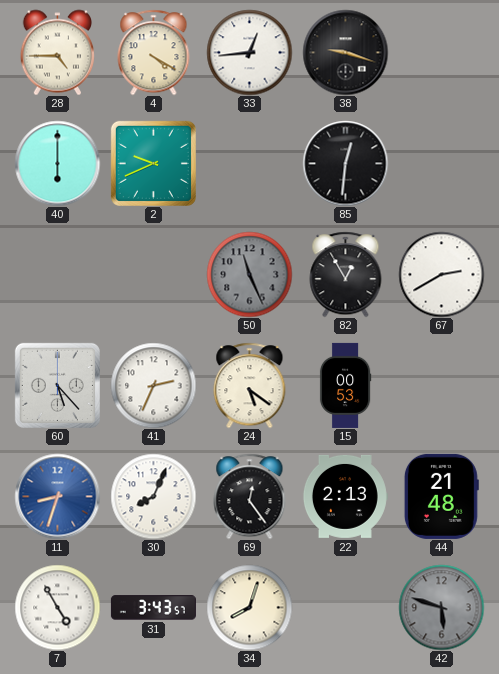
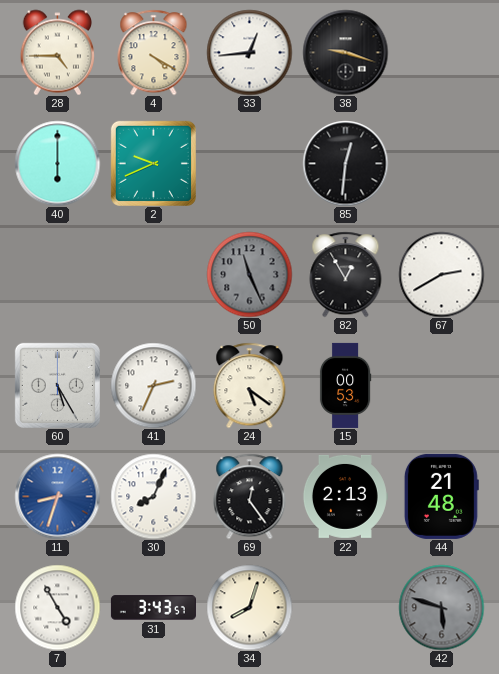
60: 5:23 -> 5:25 (57, 385)
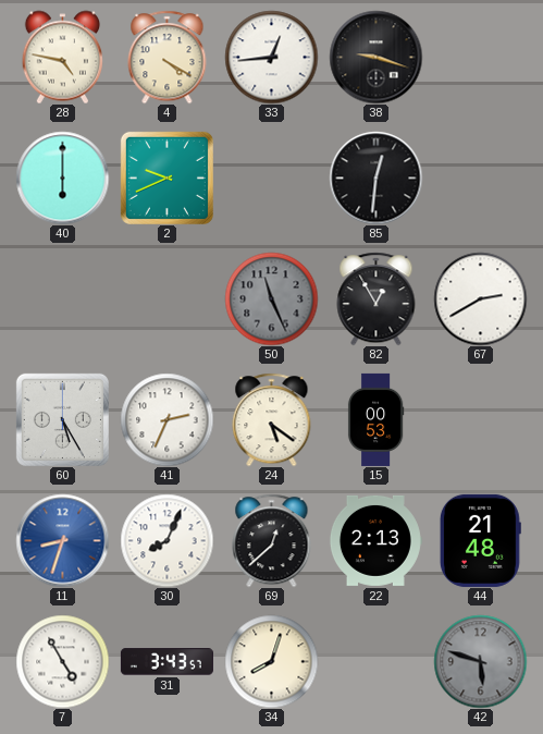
28: 4:45 -> 4:47 (62, 57)
69: 12:24 -> 12:38 (272, 540)
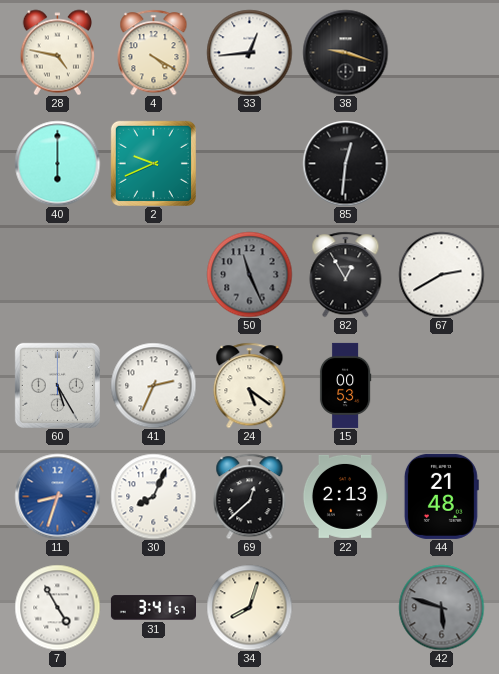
31: 3:43 -> 3:41 (153, 608)
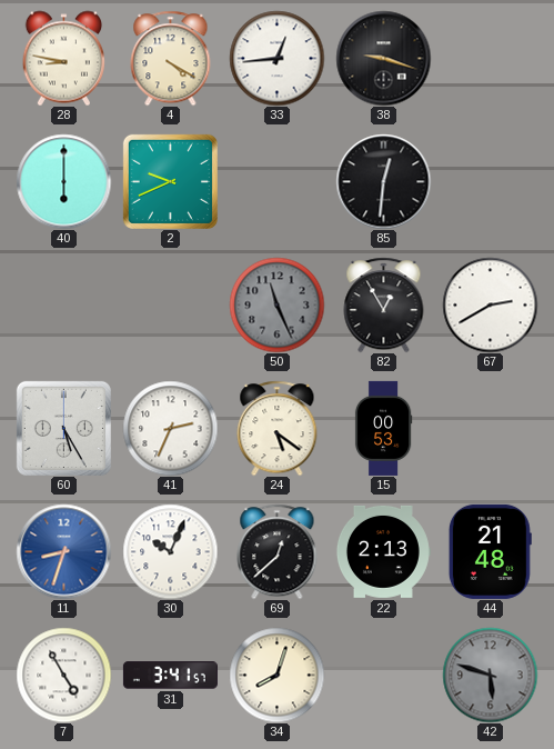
28: 4:47 -> 8:47 (63, 58)
30: 8:04 -> 10:04 (170, 551)
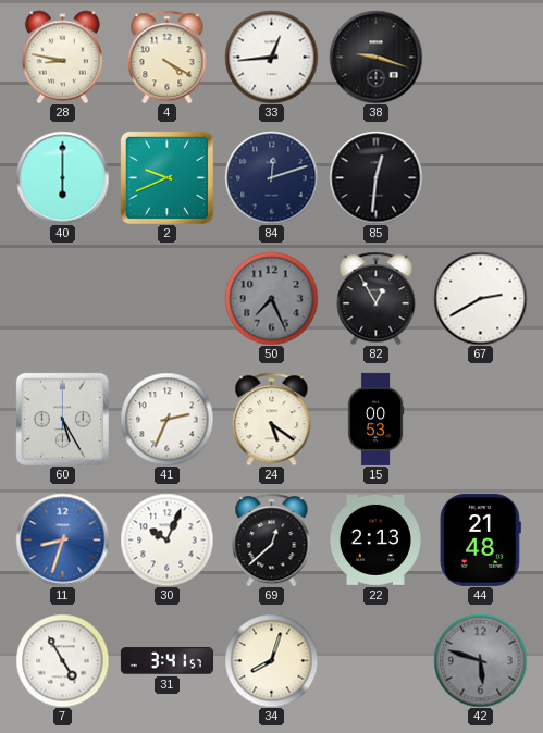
84: none -> 12:12 (271, 177)
50: 11:26 -> 7:26 (271, 298)
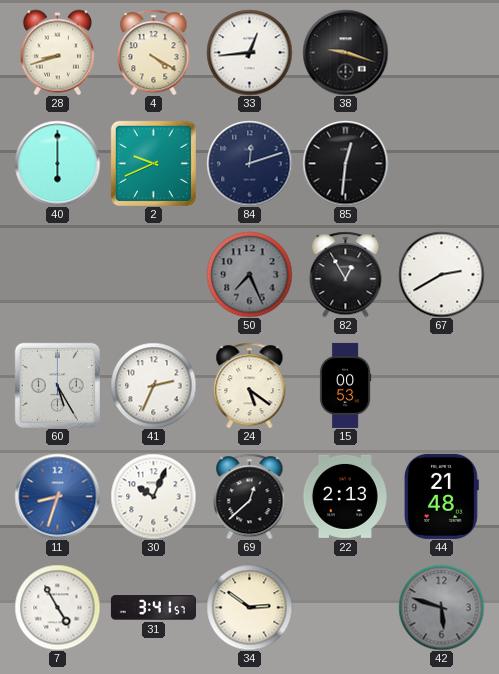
28: 8:47 -> 8:42 (57, 52)
34: 8:03 -> 2:51 (249, 607)
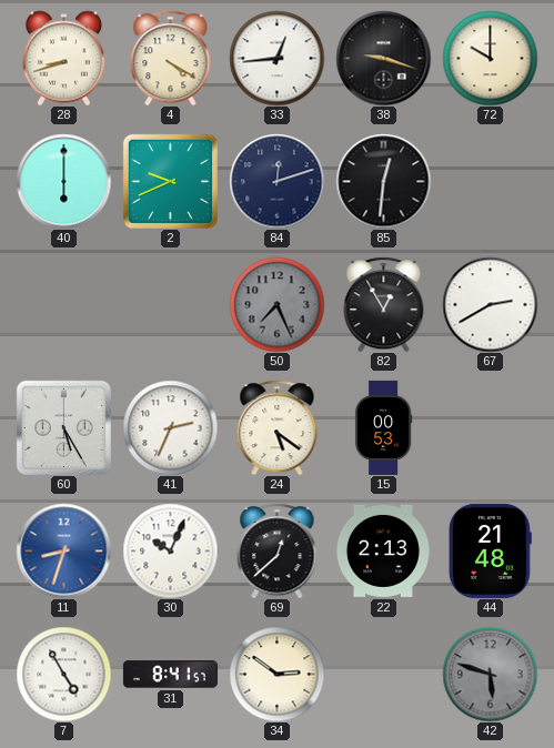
72: none -> 10:00 (490, 58)
31: 3:41 -> 8:41 (170, 675)
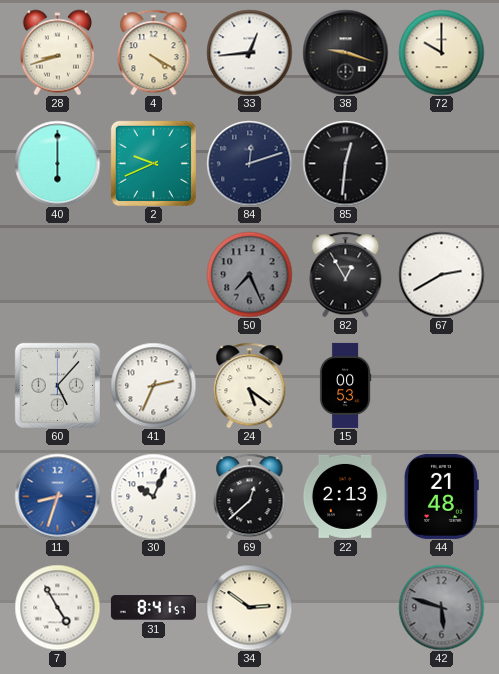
60: 5:25 -> 5:07 (57, 385)
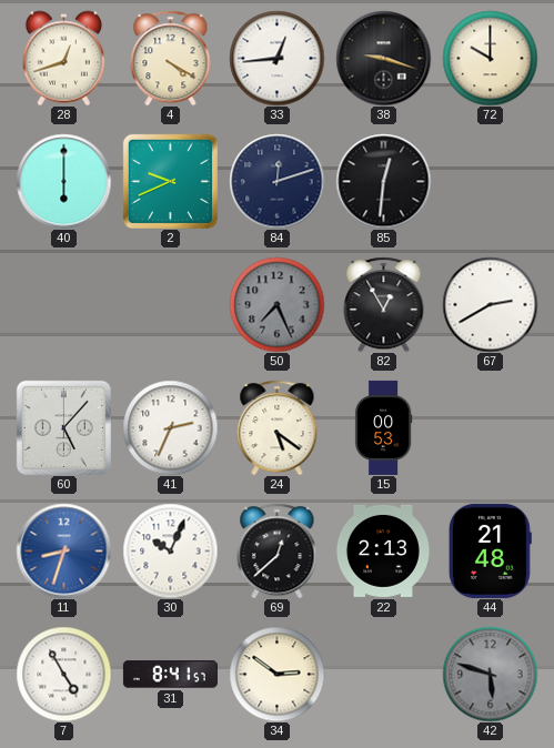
28: 8:42 -> 12:42 (63, 58)
